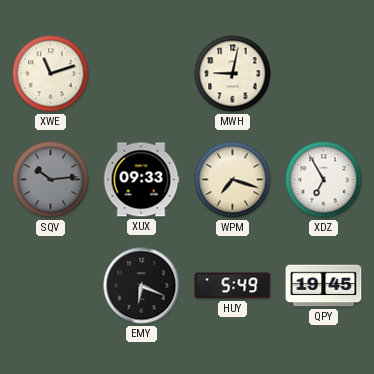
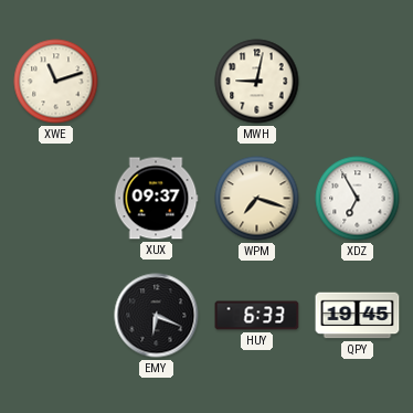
SQV: 10:14 -> none (51, 180)
XUX: 09:33 -> 09:37 (156, 199)
HUY: 5:49 -> 6:33 (257, 316)
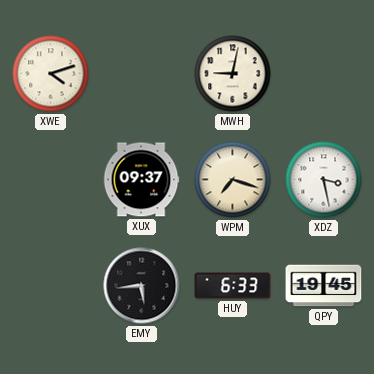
XWE: 11:12 -> 4:12 (51, 74)
XDZ: 6:55 -> 3:28 (324, 180)
EMY: 6:19 -> 5:44 (142, 286)
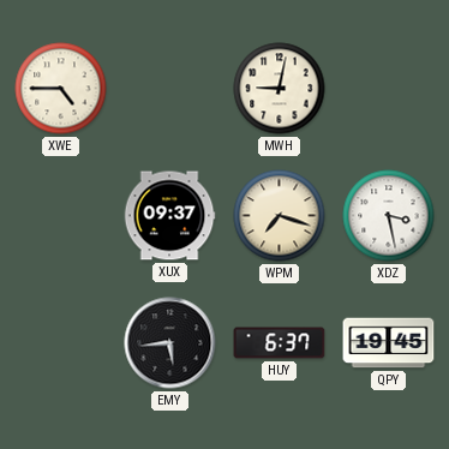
XWE: 4:12 -> 4:45 (61, 89)
HUY: 6:33 -> 6:37 (280, 343)
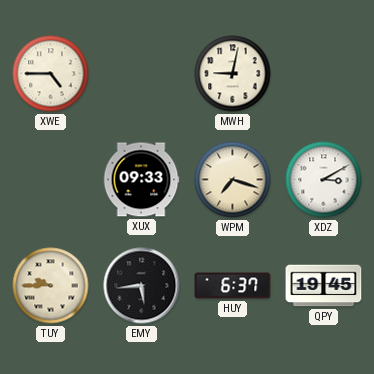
XUX: 09:37 -> 09:33 (141, 180)
XDZ: 3:28 -> 3:10 (324, 180)
TUY: none -> 9:45 (51, 286)
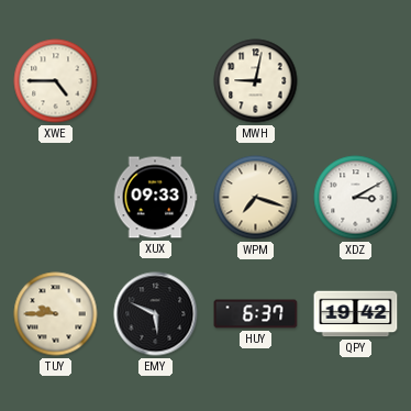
EMY: 5:44 -> 5:49 (156, 314)
QPY: 19:45 -> 19:42 (356, 314)
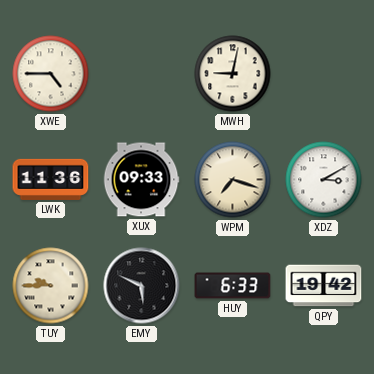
LWK: none -> 11:36 (51, 179)
HUY: 6:37 -> 6:33 (233, 286)
